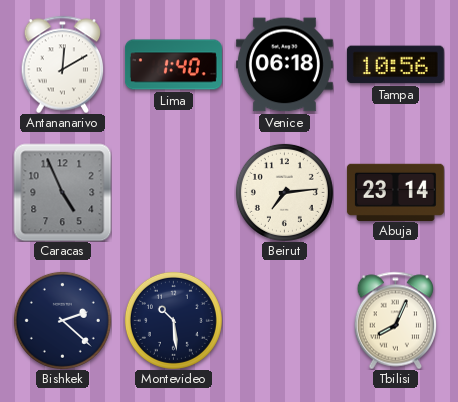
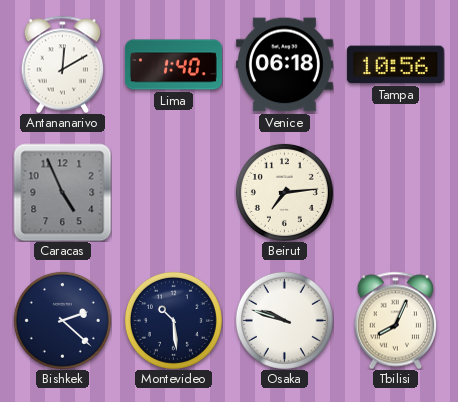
Abuja: 23:14 -> none (395, 192)
Osaka: none -> 9:48 (284, 320)
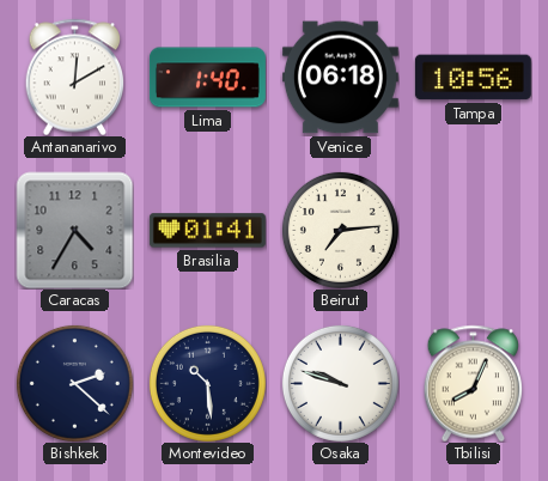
Caracas: 4:56 -> 4:35 (74, 230)
Brasilia: none -> 01:41 (207, 231)
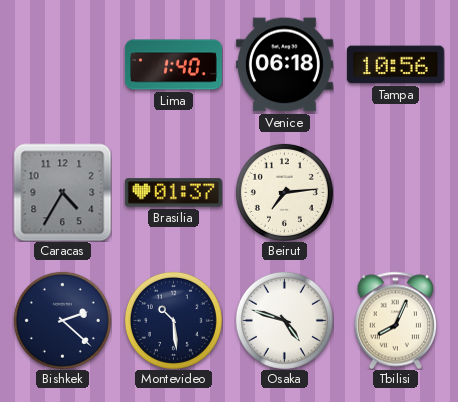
Antananarivo: 12:10 -> none (75, 77)
Brasilia: 01:41 -> 01:37 (173, 193)
Osaka: 9:48 -> 4:48 (284, 320)
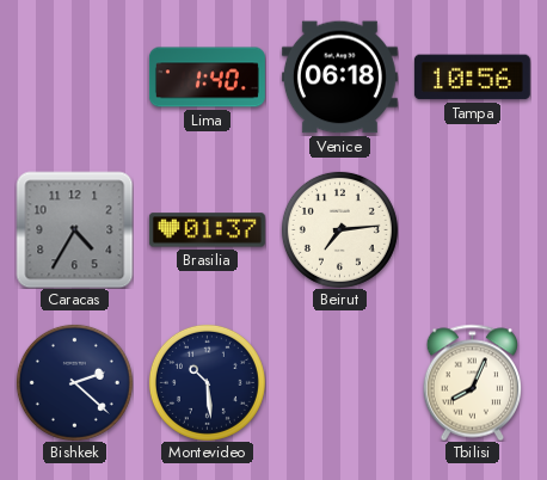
Osaka: 4:48 -> none (284, 320)
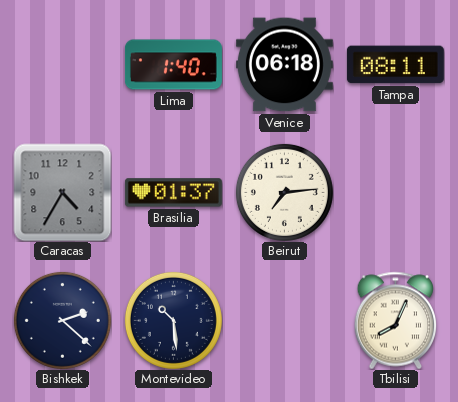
Tampa: 10:56 -> 08:11 (395, 65)
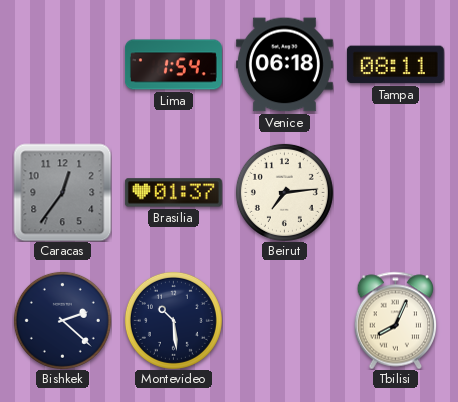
Lima: 1:40 -> 1:54 (173, 65)
Caracas: 4:35 -> 12:36 (62, 192)
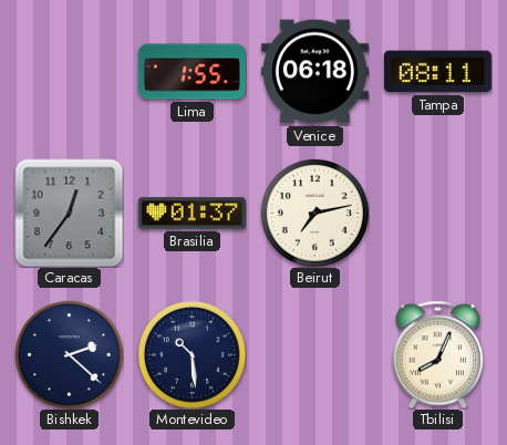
Lima: 1:54 -> 1:55 (192, 72)
Beirut: 7:14 -> 7:13 (314, 213)
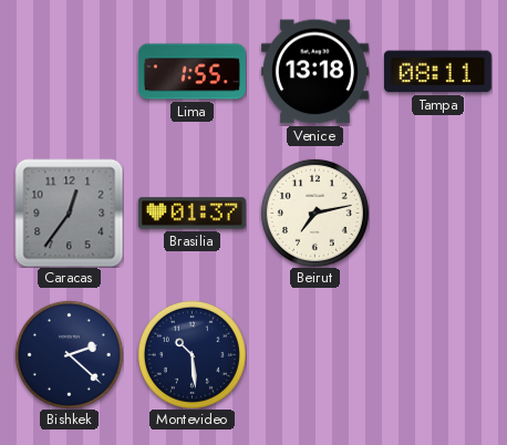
Venice: 06:18 -> 13:18 (314, 72)
Tbilisi: 8:04 -> none (438, 354)
